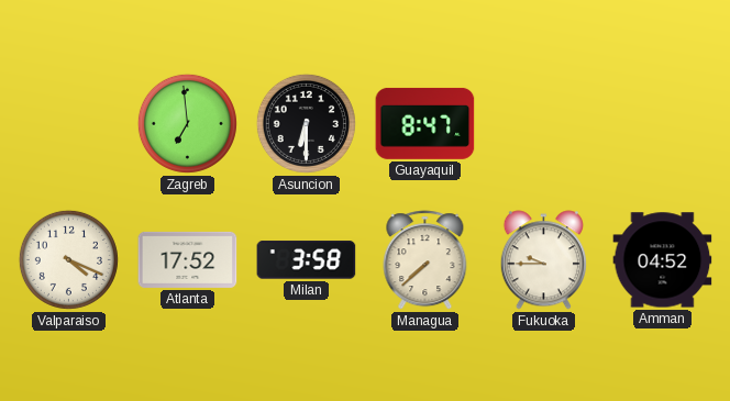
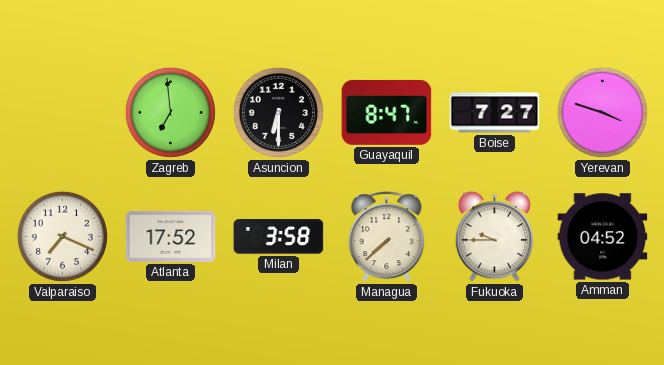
Boise: none -> 7:27 (495, 113)
Yerevan: none -> 3:48 (602, 112)
Valparaiso: 4:19 -> 7:19 (62, 236)
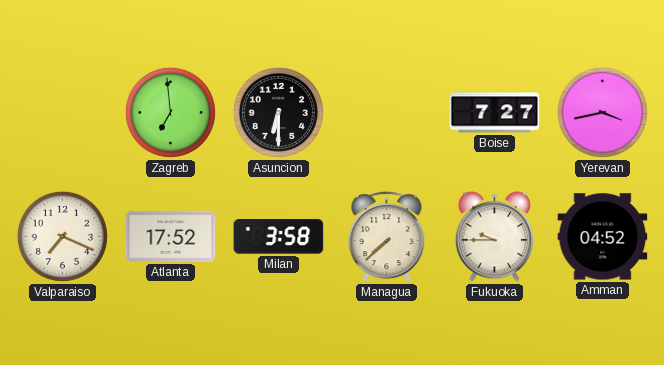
Guayaquil: 8:47 -> none (387, 112)
Yerevan: 3:48 -> 3:43 (602, 112)
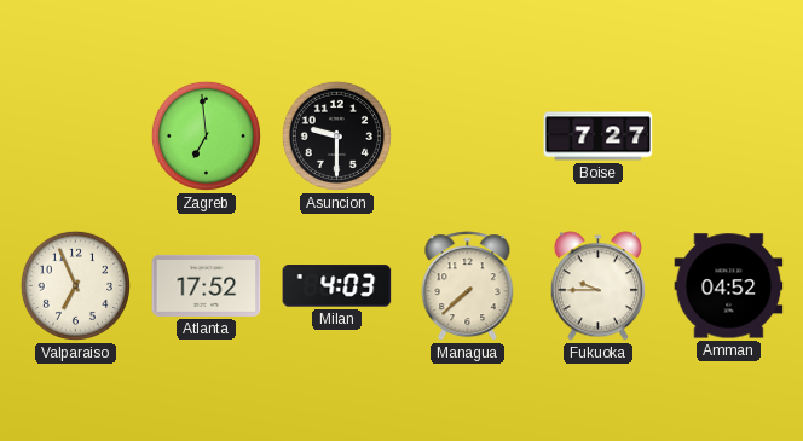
Asuncion: 6:30 -> 9:30 (336, 135)
Yerevan: 3:43 -> none (602, 112)
Valparaiso: 7:19 -> 6:56 (75, 285)
Milan: 3:58 -> 4:03 (337, 286)
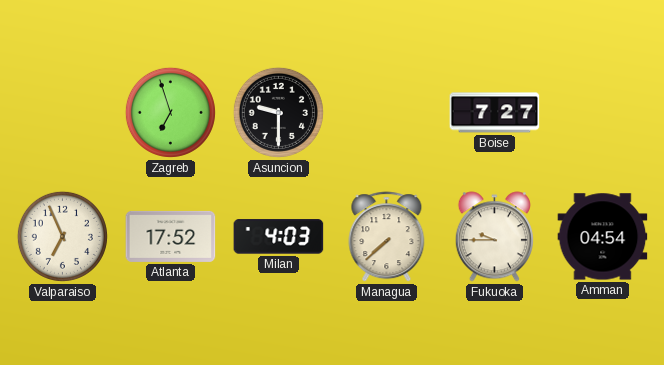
Zagreb: 6:59 -> 6:57 (170, 112)
Amman: 04:52 -> 04:54 (603, 237)
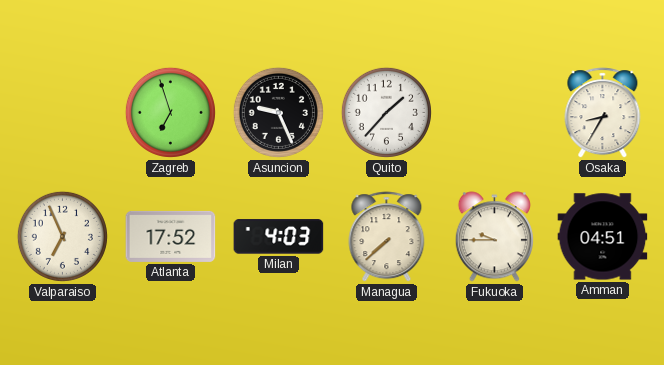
Asuncion: 9:30 -> 9:26 (278, 112)
Quito: none -> 1:37 (386, 112)
Boise: 7:27 -> none (495, 113)
Osaka: none -> 8:35 (603, 113)
Amman: 04:54 -> 04:51 (603, 237)
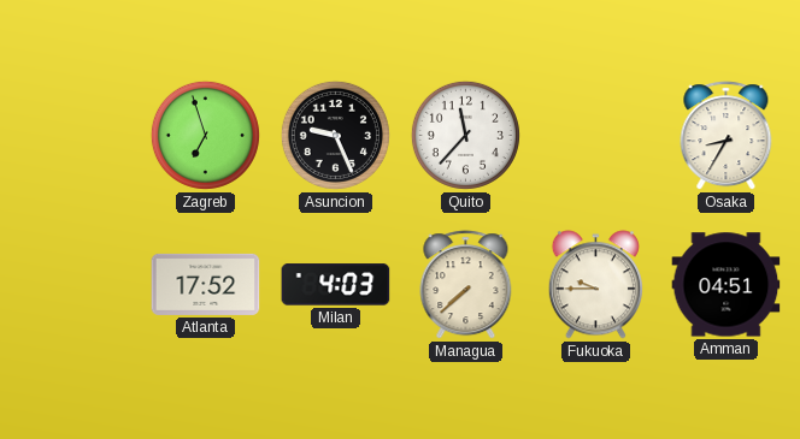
Quito: 1:37 -> 11:37 (465, 135)
Valparaiso: 6:56 -> none (62, 236)
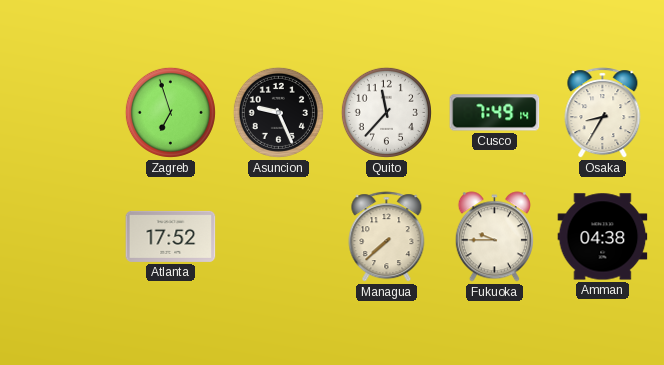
Cusco: none -> 7:49 (495, 113)
Milan: 4:03 -> none (336, 285)
Amman: 04:51 -> 04:38 (603, 237)
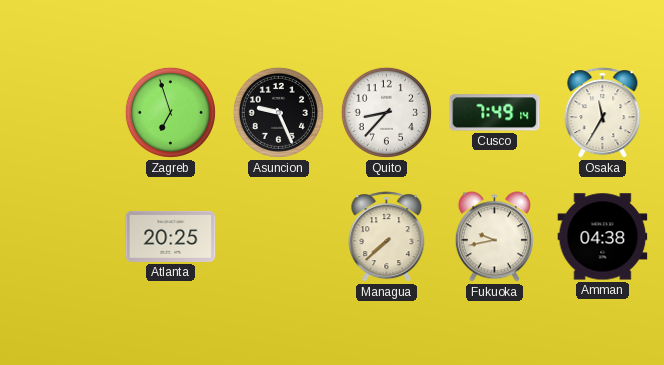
Quito: 11:37 -> 8:37 (386, 112)
Osaka: 8:35 -> 11:35 (603, 113)
Atlanta: 17:52 -> 20:25 (171, 236)
Fukuoka: 9:45 -> 9:43 (494, 237)
